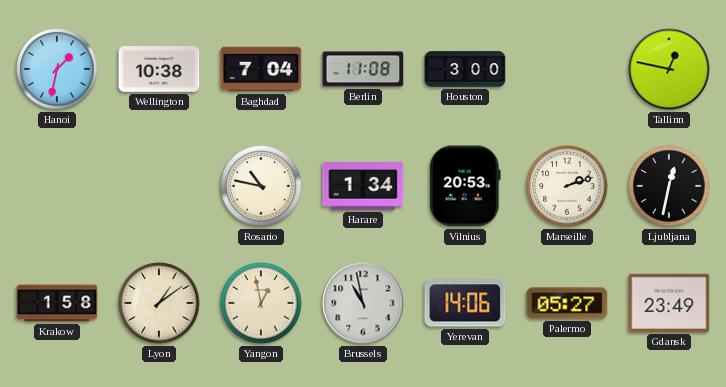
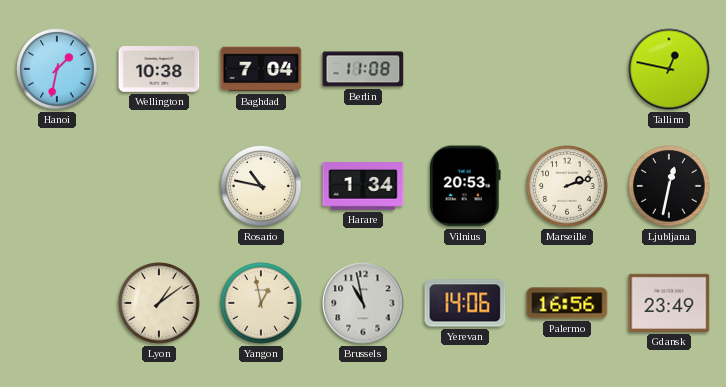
Houston: 3:00 -> none (465, 69)
Krakow: 1:58 -> none (57, 303)
Palermo: 05:27 -> 16:56 (567, 303)
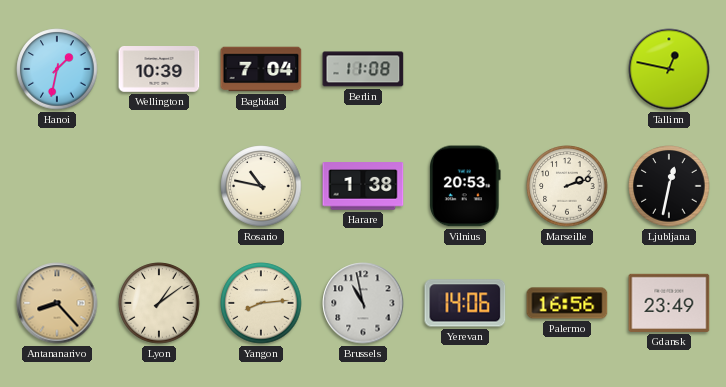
Wellington: 10:38 -> 10:39 (159, 70)
Harare: 1:34 -> 1:38 (363, 186)
Antananarivo: none -> 8:23 (57, 303)
Yangon: 12:58 -> 8:14 (261, 303)
